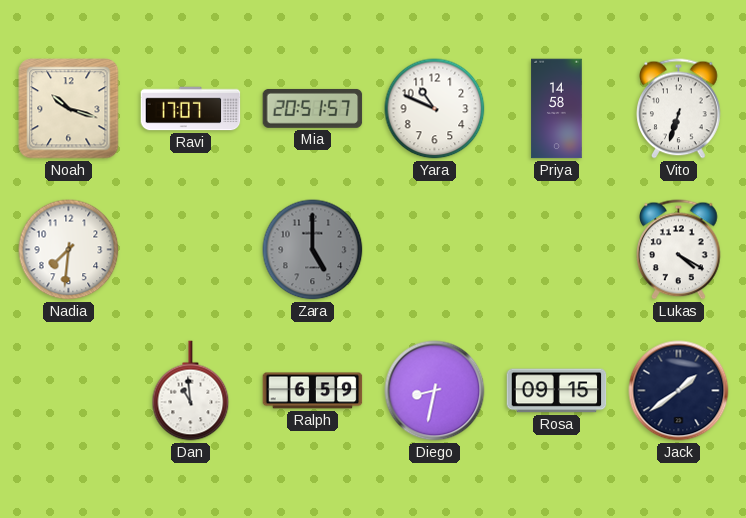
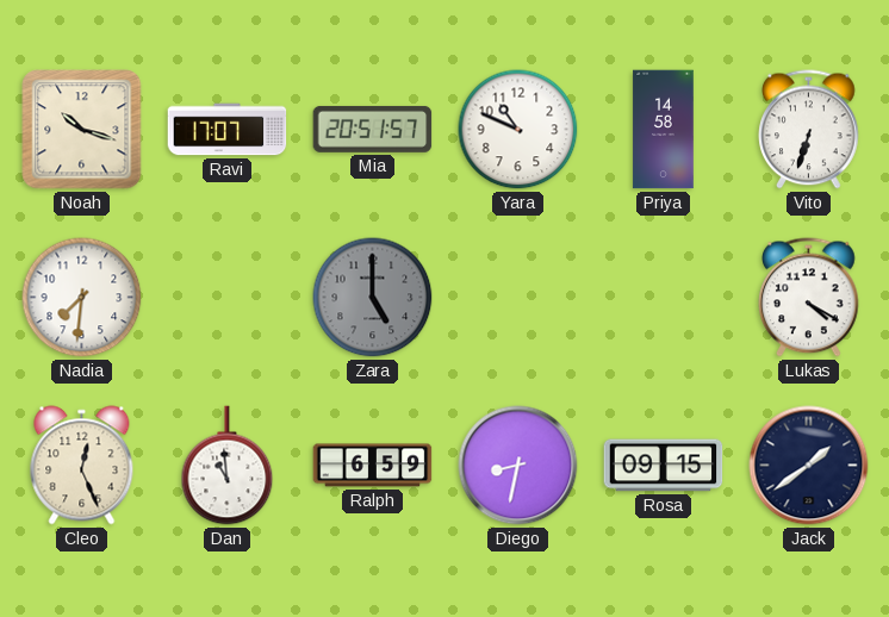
Cleo: none -> 12:26 (82, 466)
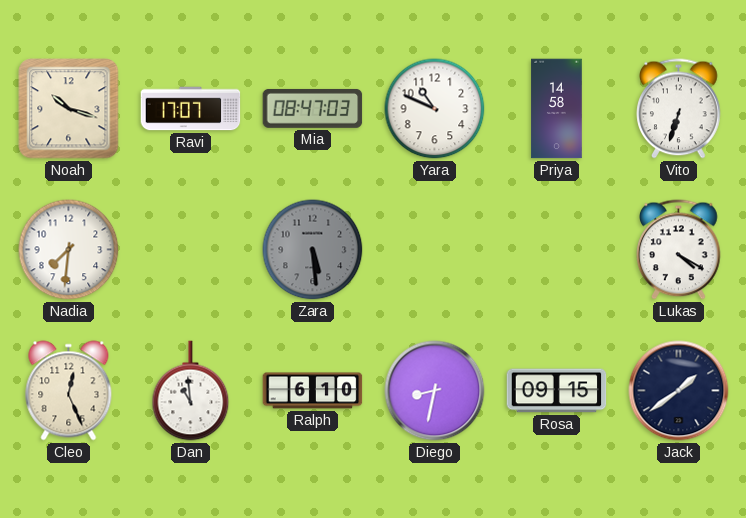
Mia: 20:51 -> 08:47 (313, 108)
Zara: 5:00 -> 5:29 (313, 250)
Ralph: 6:59 -> 6:10 (313, 391)
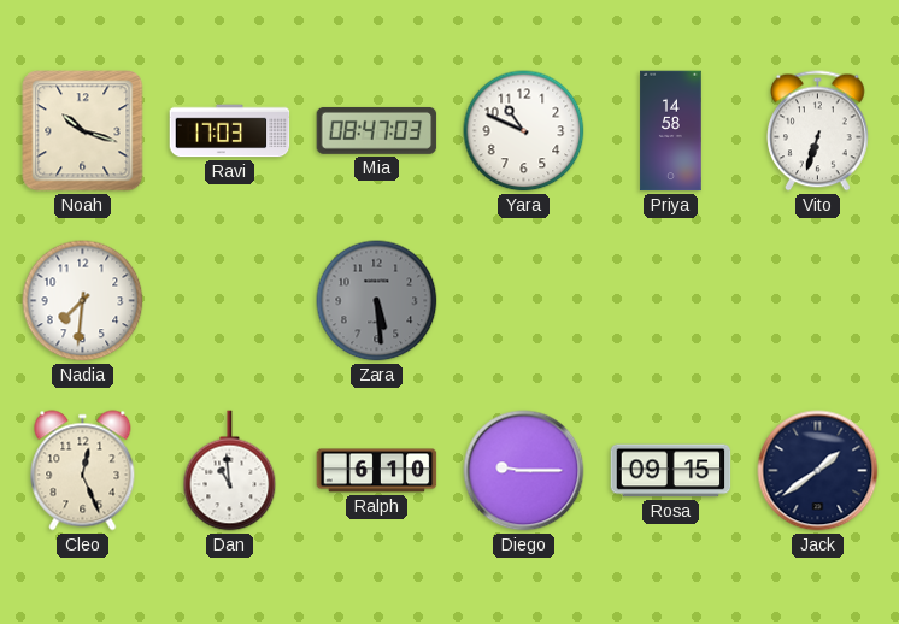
Ravi: 17:07 -> 17:03 (230, 131)
Lukas: 4:20 -> none (679, 250)
Diego: 8:32 -> 9:15 (524, 471)
